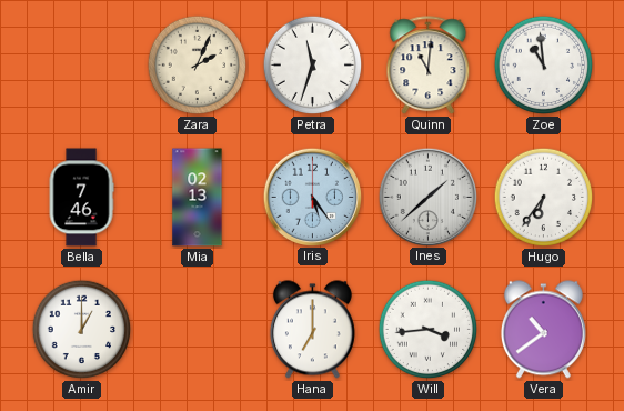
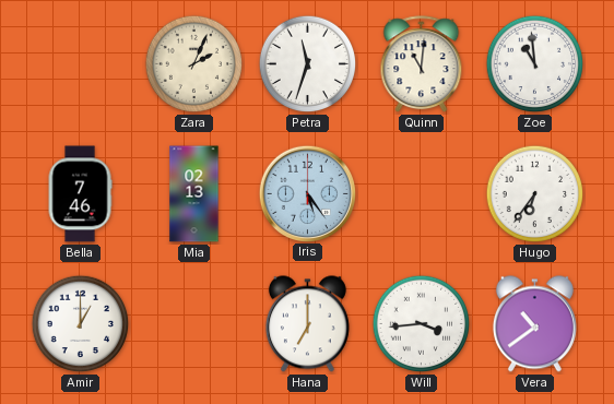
Ines: 1:38 -> none (427, 197)
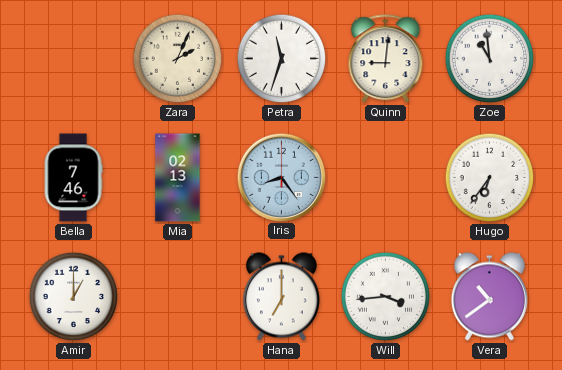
Quinn: 11:01 -> 9:01 (386, 59)
Iris: 5:24 -> 8:24 (281, 177)
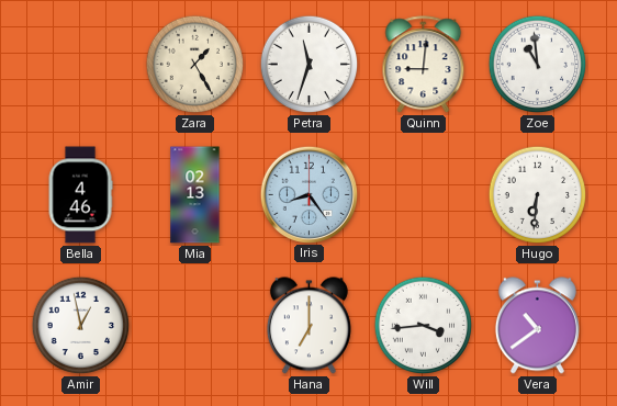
Zara: 2:04 -> 1:25 (195, 65)
Bella: 7:46 -> 4:46 (80, 195)
Hugo: 6:36 -> 6:31 (538, 195)
Amir: 1:00 -> 12:58 (81, 326)
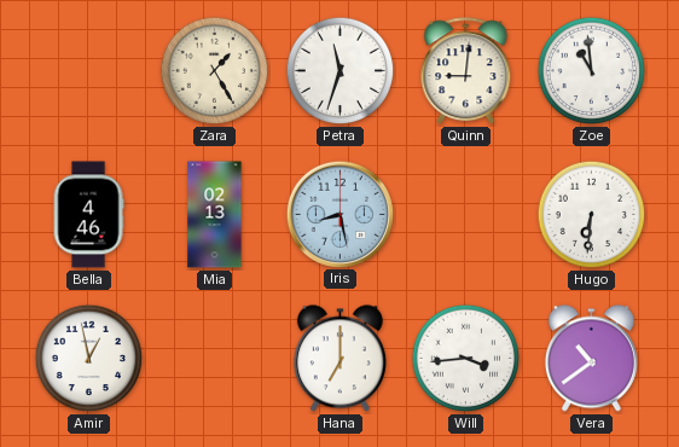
Iris: 8:24 -> 8:28 (339, 214)
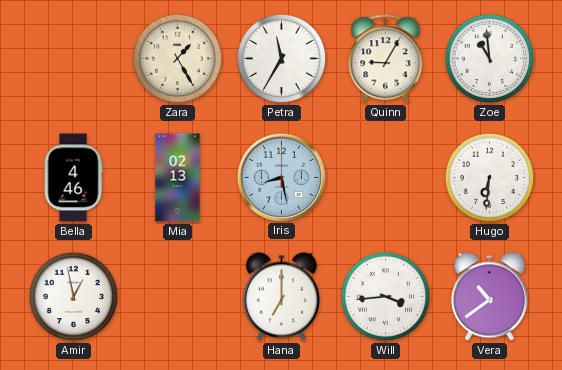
Petra: 11:33 -> 11:35 (282, 59)
Quinn: 9:01 -> 9:05 (386, 59)
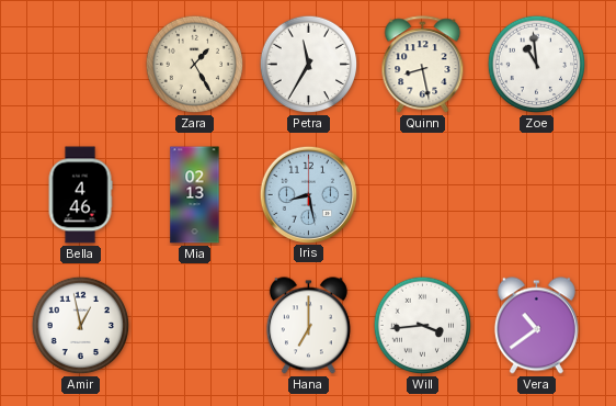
Quinn: 9:05 -> 8:28 (423, 65)
Hugo: 6:31 -> none (490, 178)
